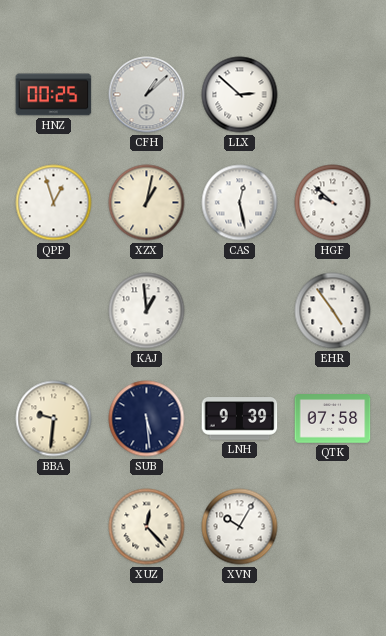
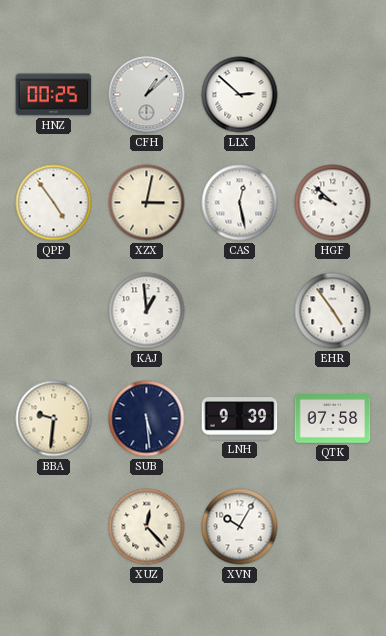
QPP: 12:57 -> 4:54 (54, 203)
XZX: 1:02 -> 3:02 (147, 203)
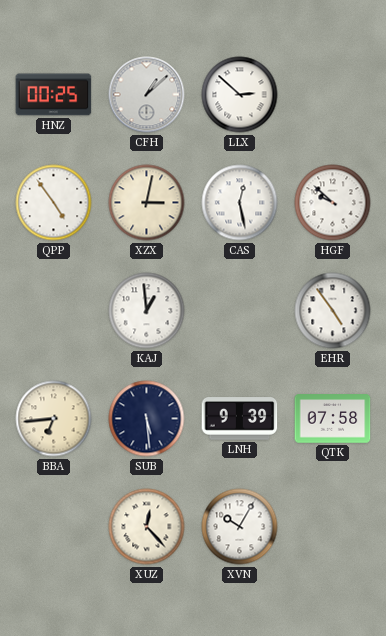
BBA: 9:31 -> 6:44 (54, 419)
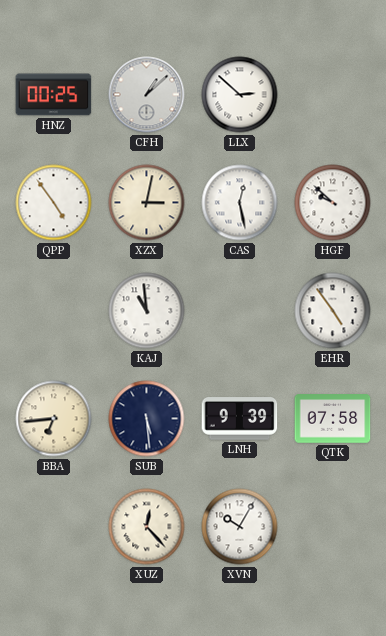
KAJ: 12:59 -> 10:59 (147, 311)
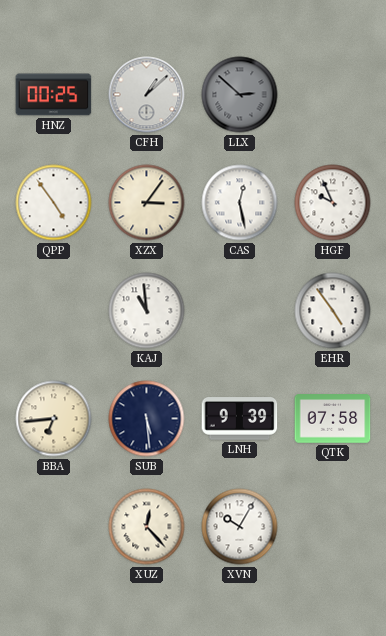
LLX dial: white -> grey (240, 95)
XZX: 3:02 -> 3:06 (147, 203)
HGF: 9:52 -> 9:56 (333, 203)
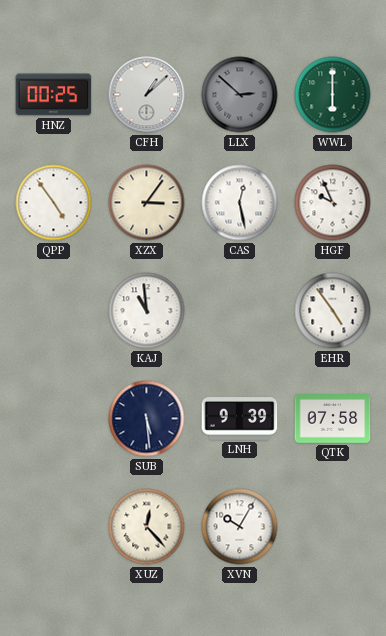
WWL: none -> 6:00 (333, 95)
BBA: 6:44 -> none (54, 419)
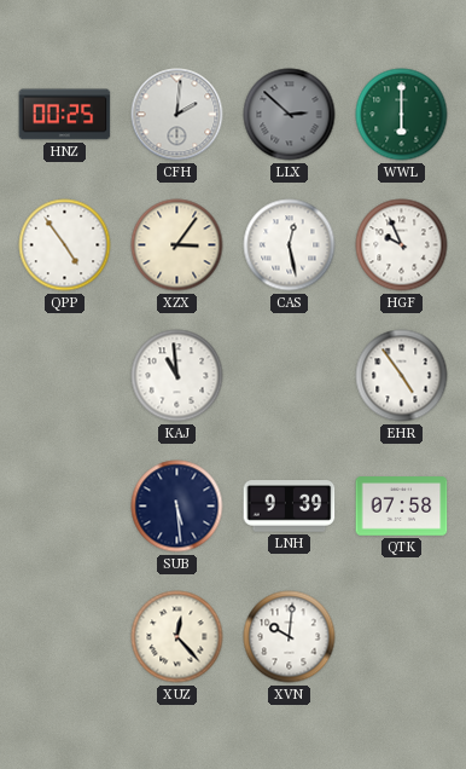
CFH: 1:08 -> 2:01 (177, 115)
XVN: 10:05 -> 10:01 (290, 637)
